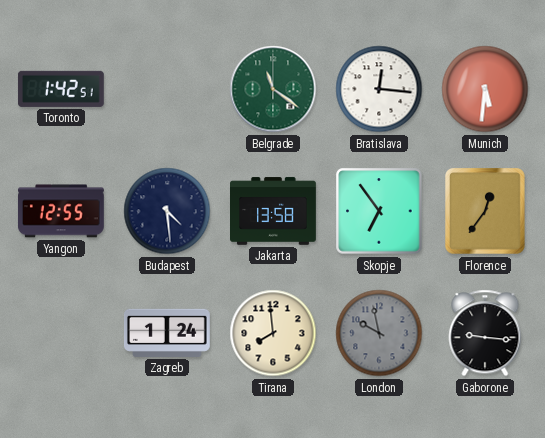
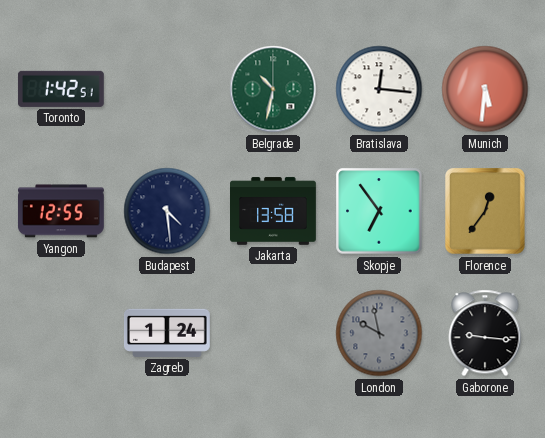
Belgrade: 11:21 -> 10:32 (273, 89)
Tirana: 7:59 -> none (273, 333)
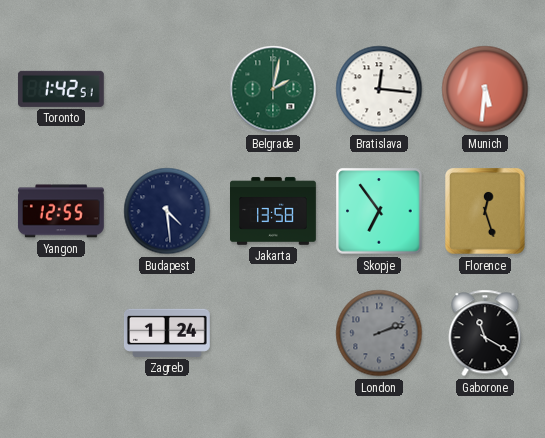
Belgrade: 10:32 -> 2:02 (273, 89)
Florence: 12:36 -> 12:27 (486, 212)
London: 9:58 -> 2:12 (379, 333)
Gaborone: 9:16 -> 11:20 (485, 333)
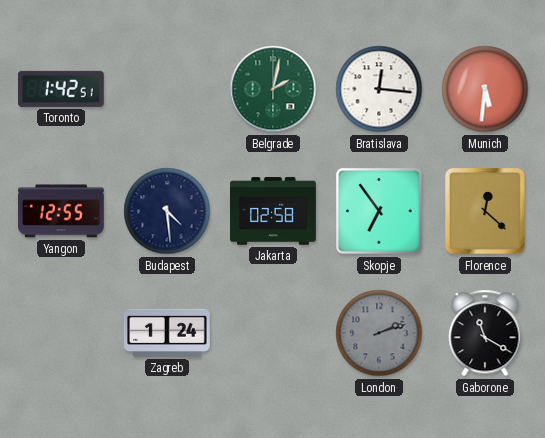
Jakarta: 13:58 -> 02:58 (274, 211)
Florence: 12:27 -> 12:22 (486, 212)
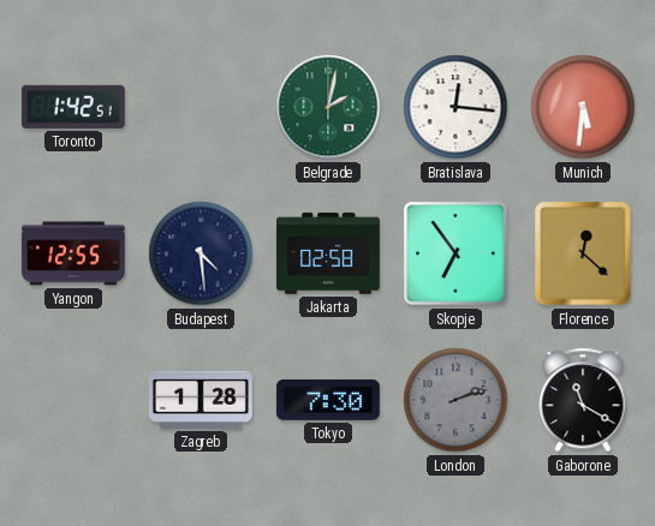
Zagreb: 1:24 -> 1:28 (201, 400)
Tokyo: none -> 7:30 (328, 400)
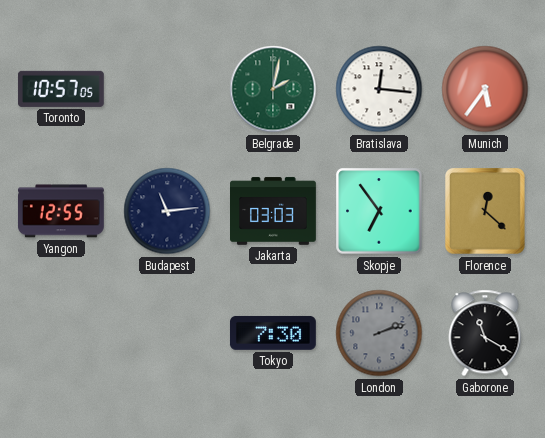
Toronto: 1:42 -> 10:57 (61, 89)
Munich: 5:31 -> 5:36 (485, 89)
Budapest: 4:29 -> 11:14 (167, 211)
Jakarta: 02:58 -> 03:03 (274, 211)
Zagreb: 1:28 -> none (201, 400)
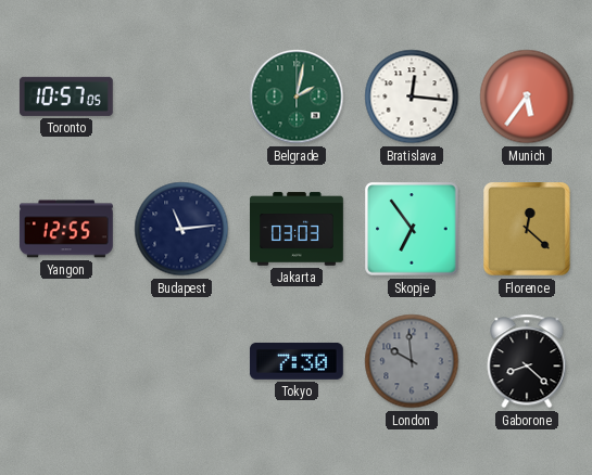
London: 2:12 -> 9:59 (412, 361)
Gaborone: 11:20 -> 8:22 (527, 361)
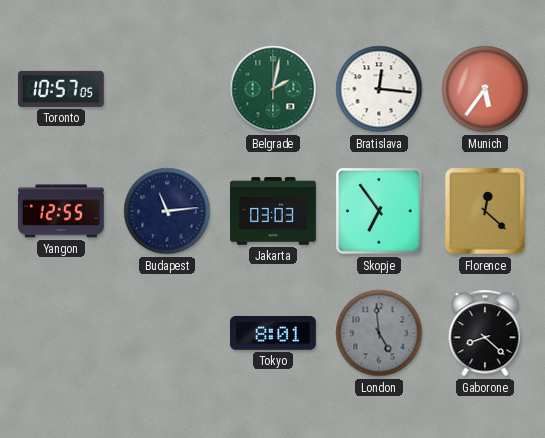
Tokyo: 7:30 -> 8:01 (273, 333)
London: 9:59 -> 4:59 (379, 333)
